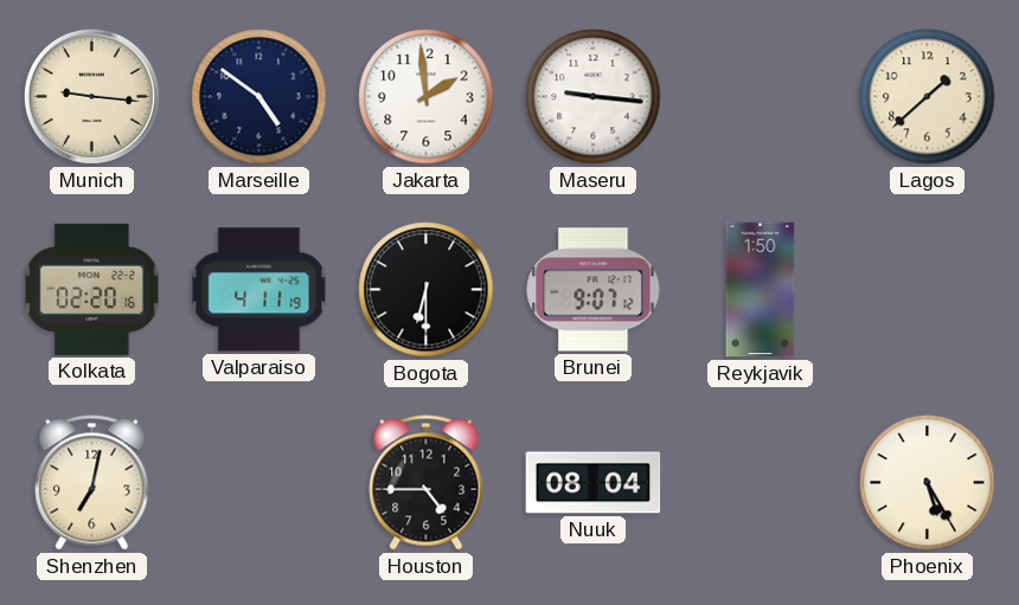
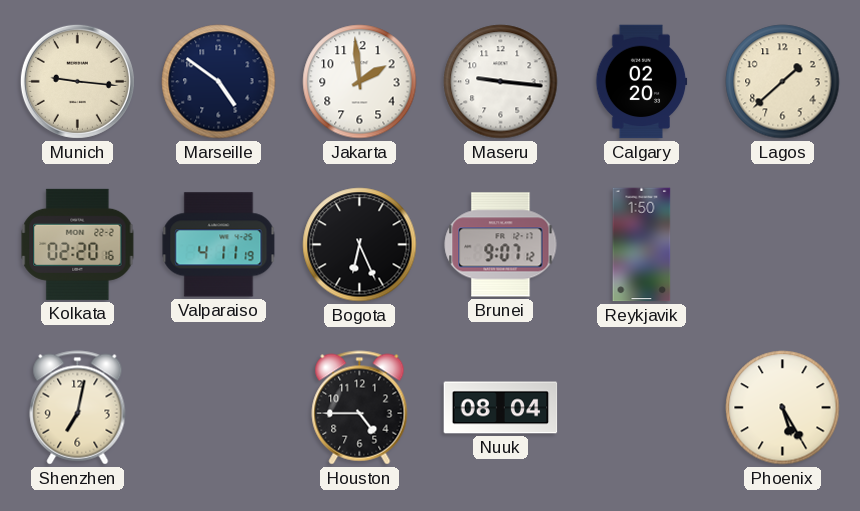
Calgary: none -> 02:20 (641, 82)
Bogota: 6:30 -> 6:26 (360, 245)
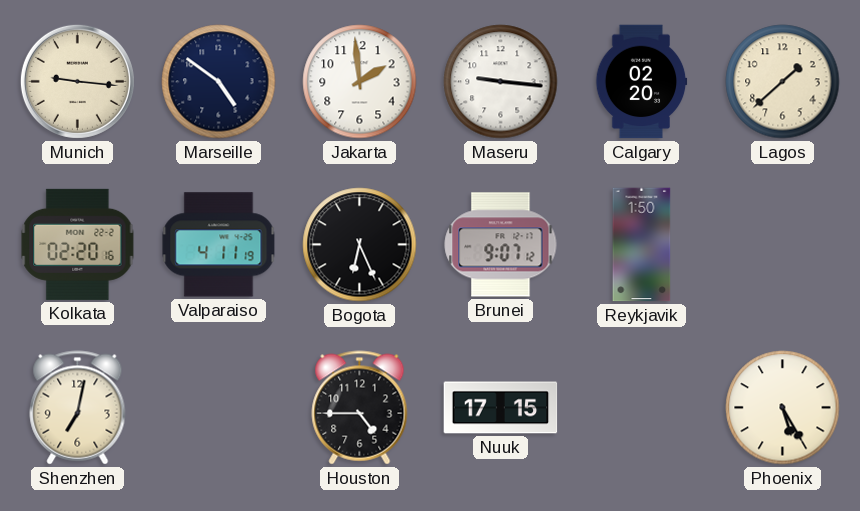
Nuuk: 08:04 -> 17:15 (501, 408)
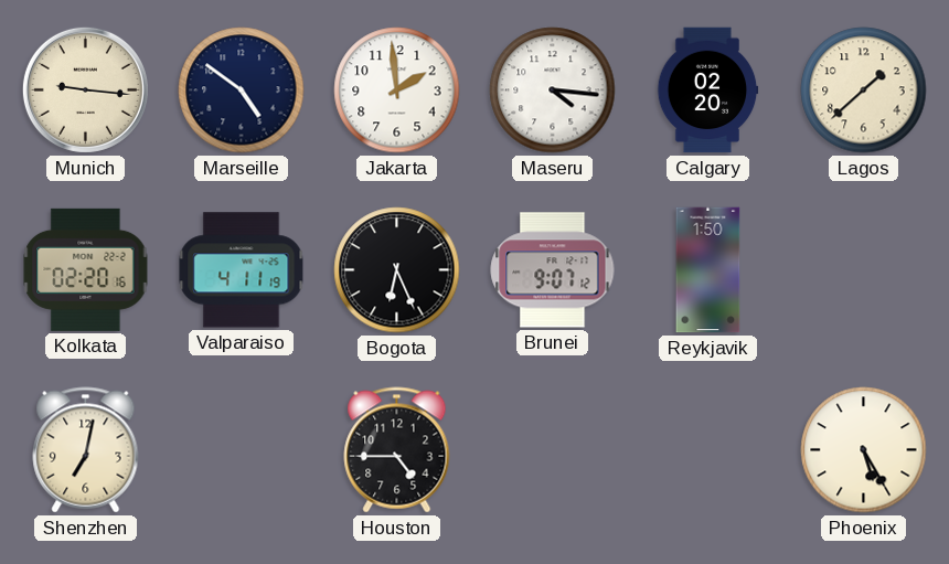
Maseru: 9:16 -> 4:16 (553, 91)
Nuuk: 17:15 -> none (501, 408)
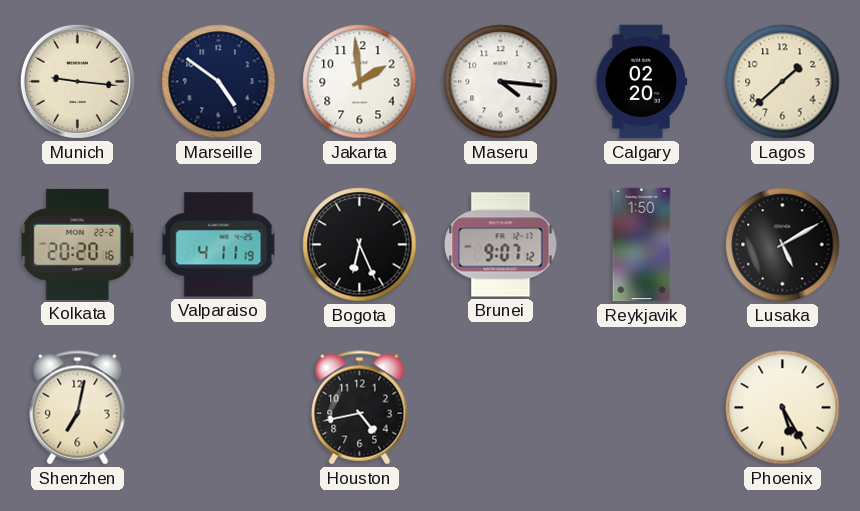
Kolkata: 02:20 -> 20:20 (78, 244)
Lusaka: none -> 5:10 (783, 245)
Houston: 4:45 -> 4:43 (360, 408)
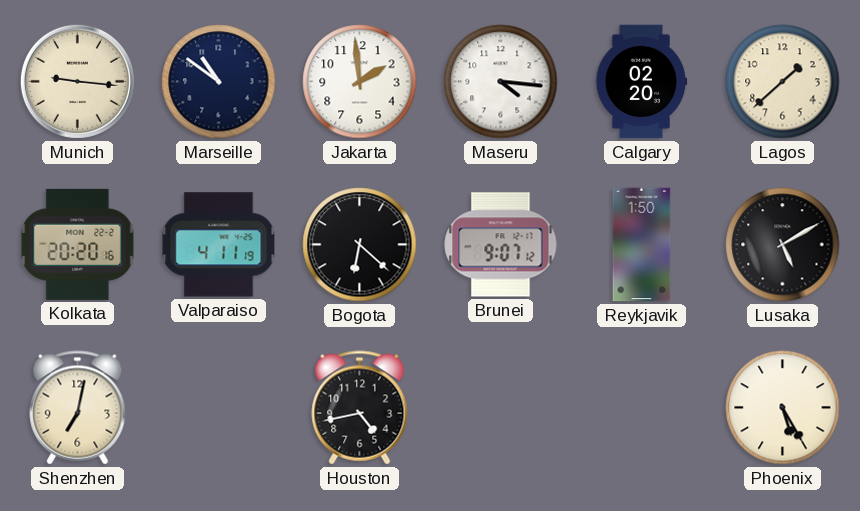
Marseille: 4:51 -> 10:51 (219, 82)
Bogota: 6:26 -> 6:22 (360, 245)
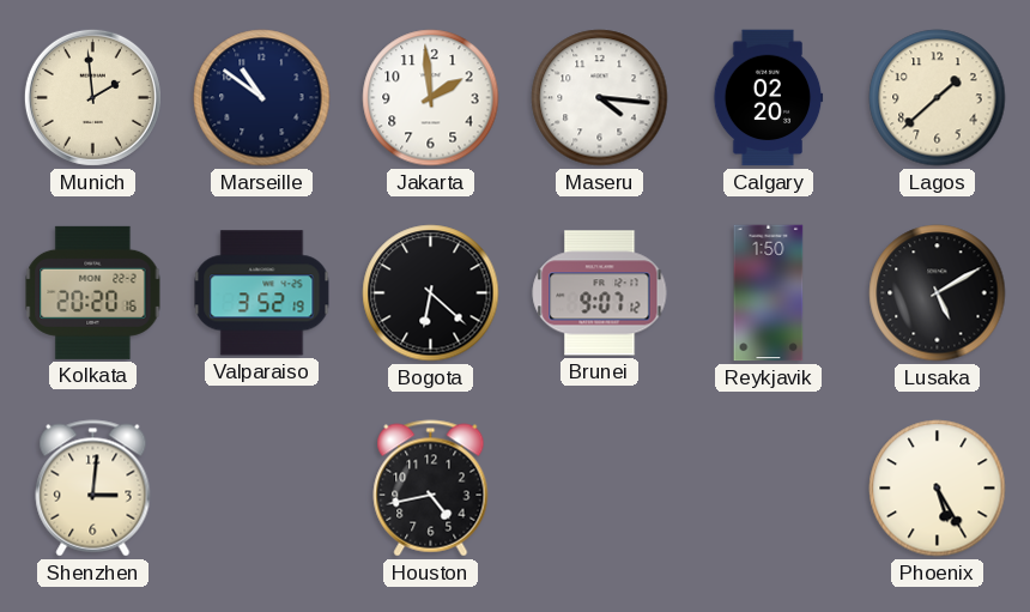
Munich: 9:16 -> 1:59 (92, 97)
Valparaiso: 4:11 -> 3:52 (262, 293)
Shenzhen: 7:02 -> 3:01 (93, 489)
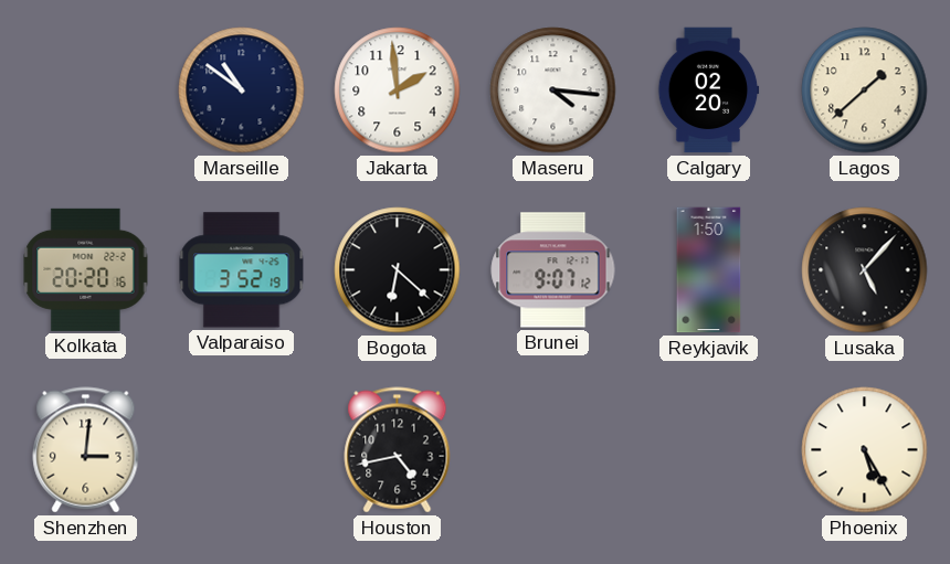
Munich: 1:59 -> none (92, 97)
Lusaka: 5:10 -> 5:07 (865, 270)
